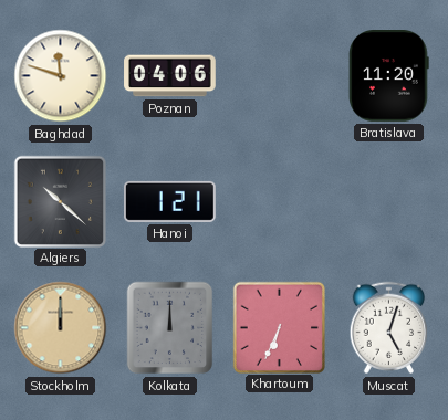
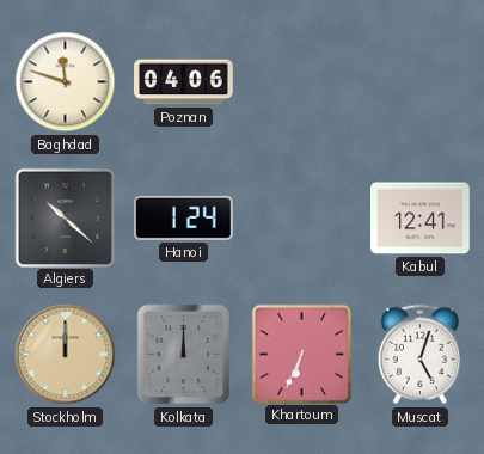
Bratislava: 11:20 -> none (389, 76)
Hanoi: 1:21 -> 1:24 (184, 217)
Kabul: none -> 12:41 (421, 219)
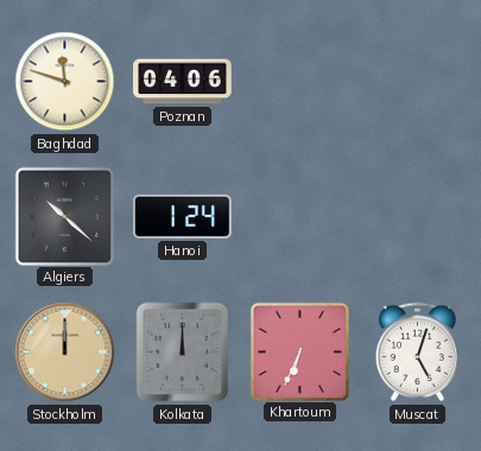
Kabul: 12:41 -> none (421, 219)
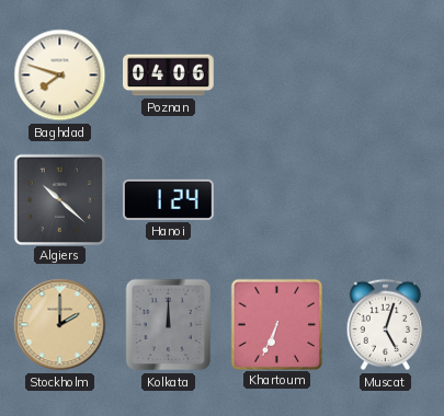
Baghdad: 11:48 -> 7:48 (60, 76)
Stockholm: 12:00 -> 2:00 (60, 325)
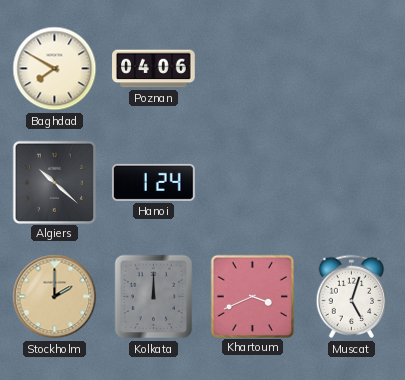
Baghdad: 7:48 -> 7:50 (55, 69)
Khartoum: 6:34 -> 3:41 (252, 296)
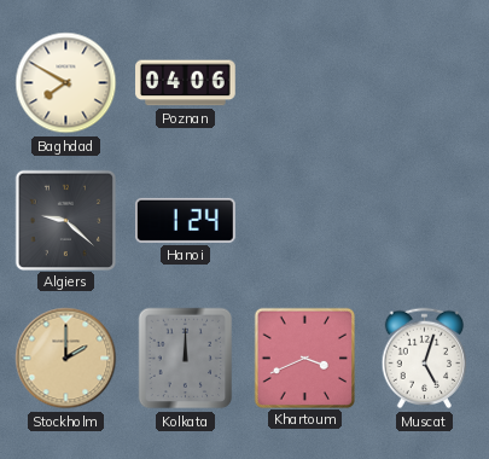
Algiers: 10:22 -> 9:22 (65, 220)
